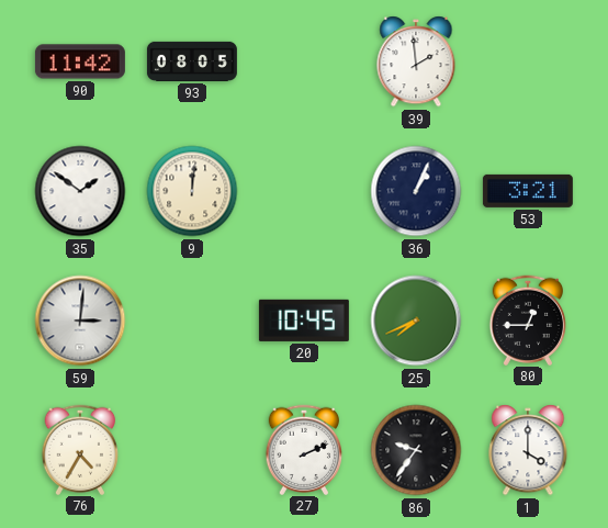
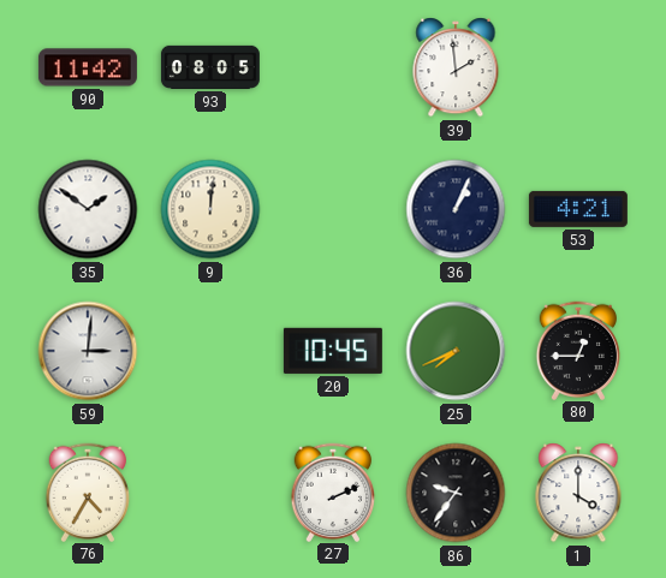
53: 3:21 -> 4:21 (578, 209)
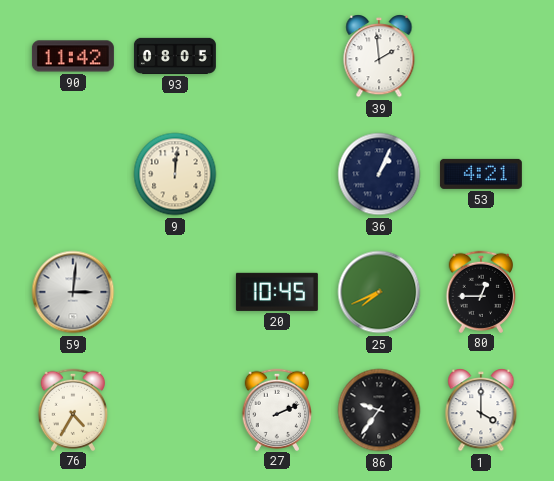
35: 1:51 -> none (88, 209)
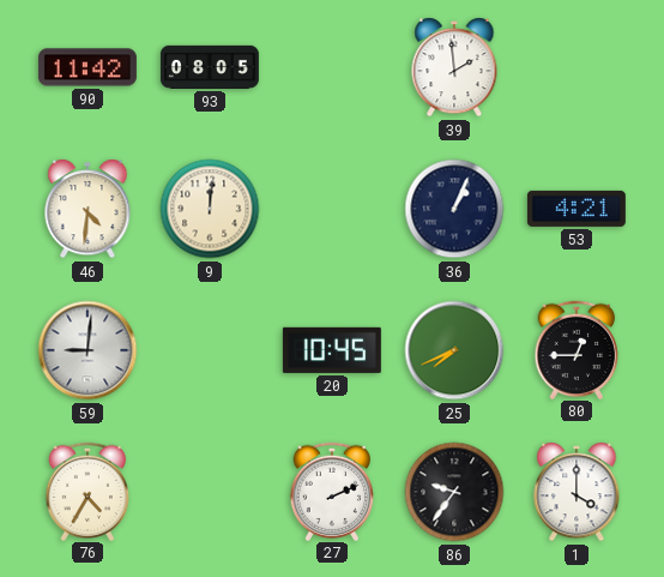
46: none -> 4:31 (87, 209)
59: 3:01 -> 9:01 (87, 350)
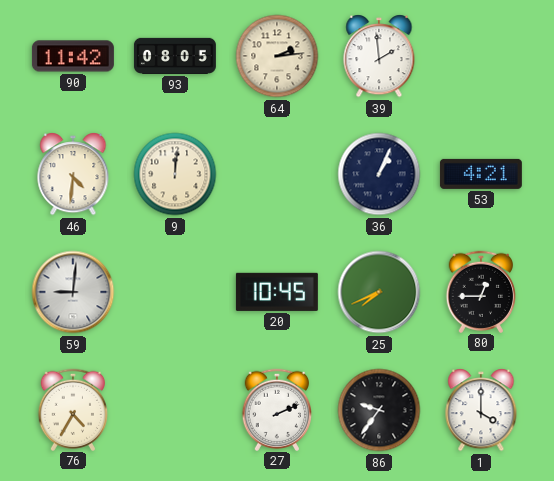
64: none -> 2:14 (277, 56)
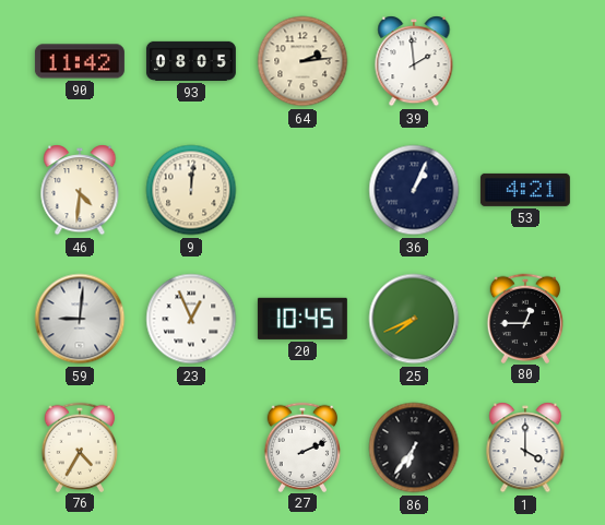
23: none -> 12:56 (191, 319)
86: 9:36 -> 6:36 (414, 448)
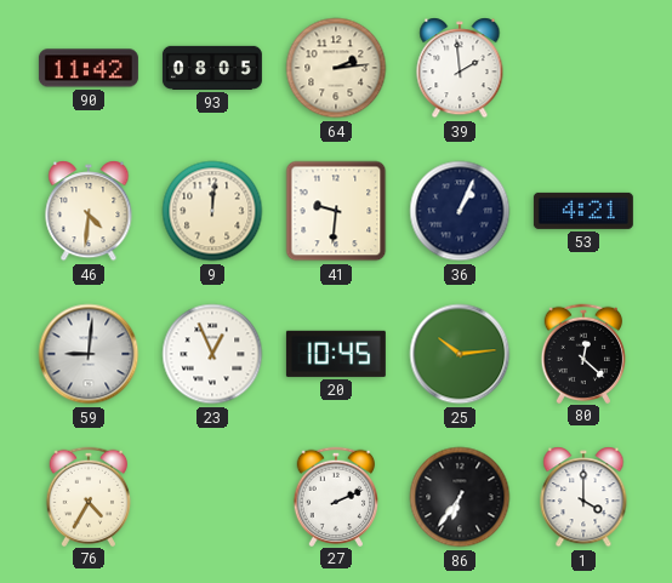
41: none -> 9:31 (336, 211)
25: 7:41 -> 10:14 (460, 354)
80: 12:45 -> 12:22 (583, 353)
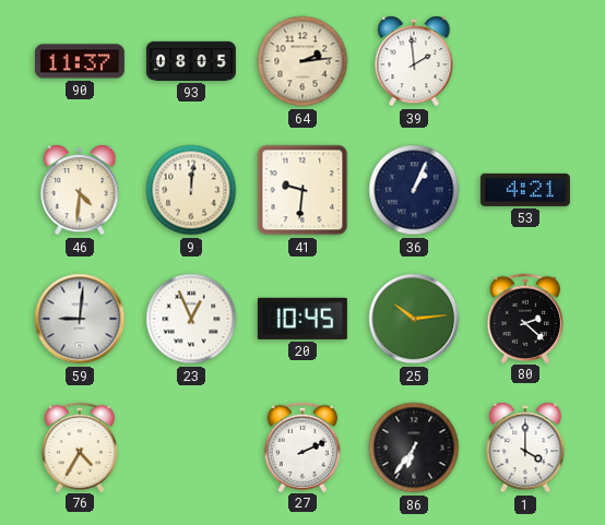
90: 11:42 -> 11:37 (80, 61)
80: 12:22 -> 2:22 (525, 318)
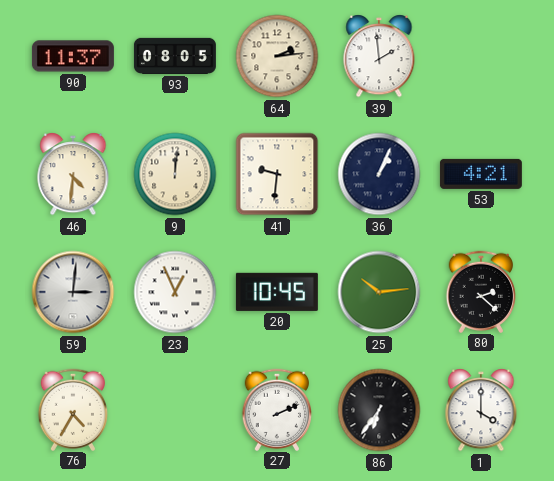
59: 9:01 -> 3:01 (73, 292)
